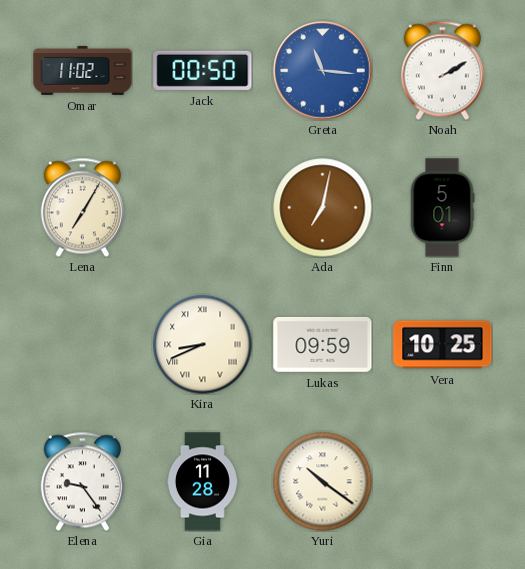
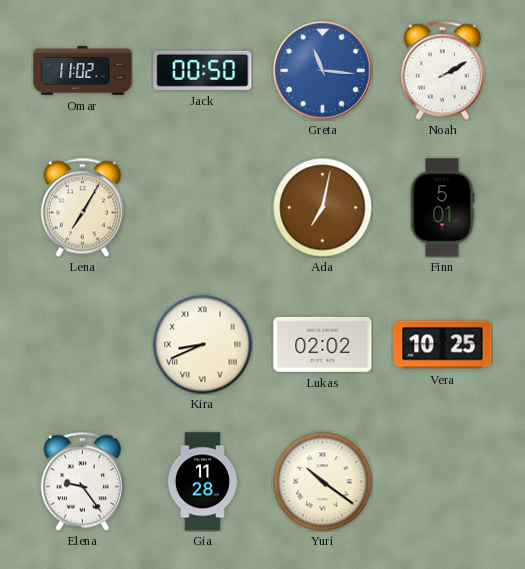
Lukas: 09:59 -> 02:02 (323, 345)
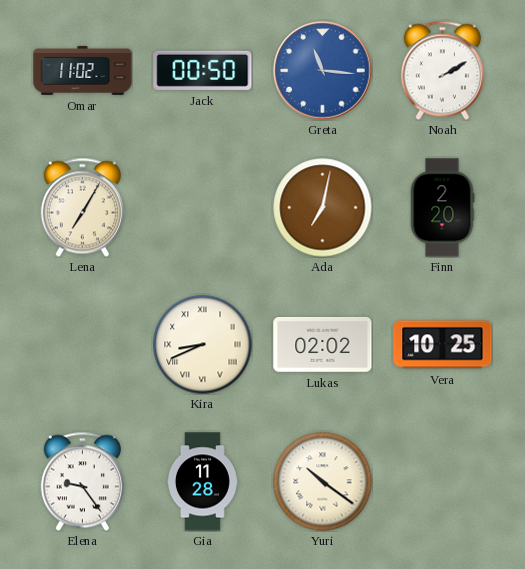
Finn: 5:01 -> 2:20 (442, 208)
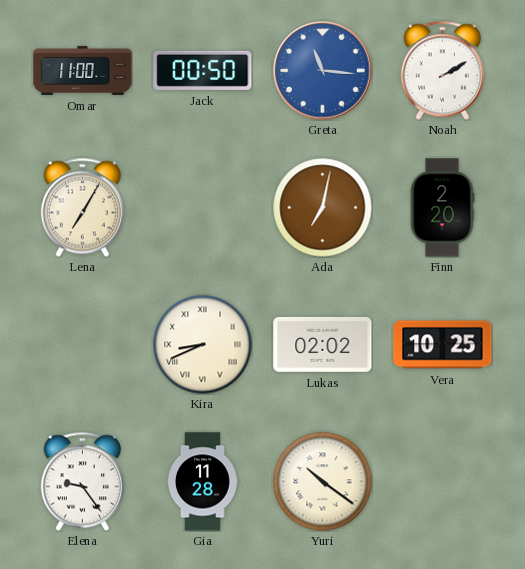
Omar: 11:02 -> 11:00 (83, 70)
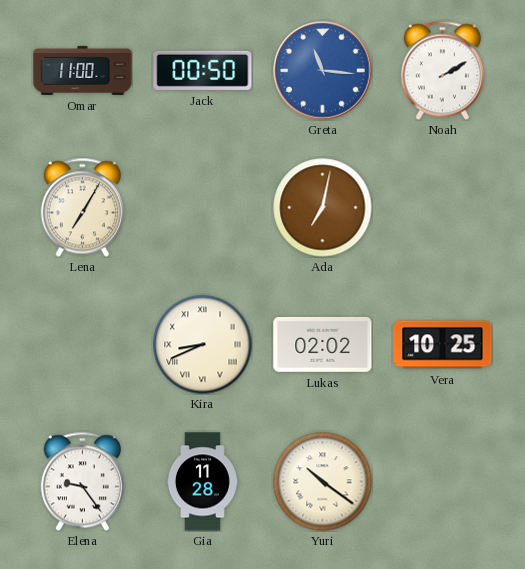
Finn: 2:20 -> none (442, 208)
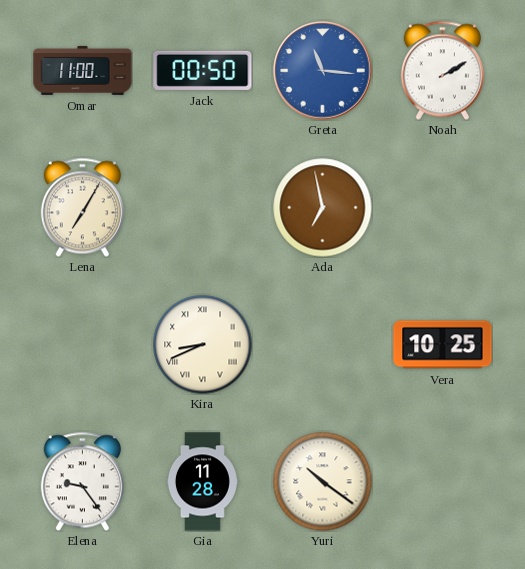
Ada: 7:02 -> 6:58 (323, 208)
Lukas: 02:02 -> none (323, 345)
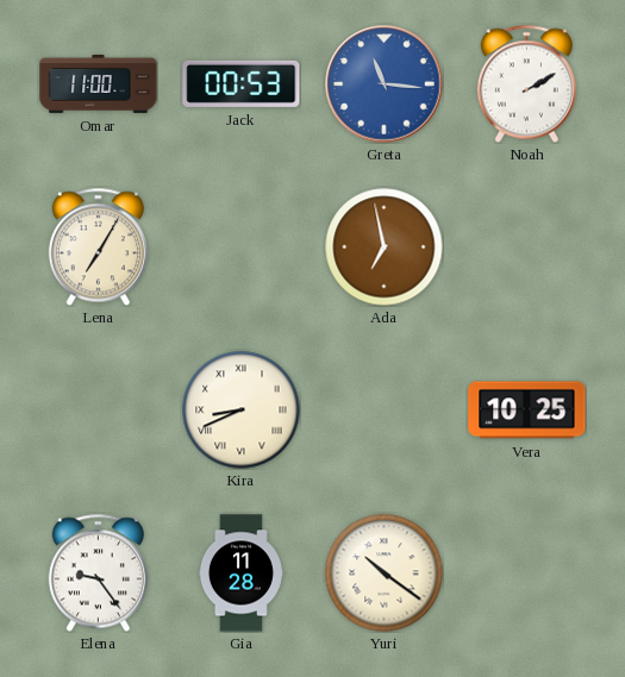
Jack: 00:50 -> 00:53 (242, 83)
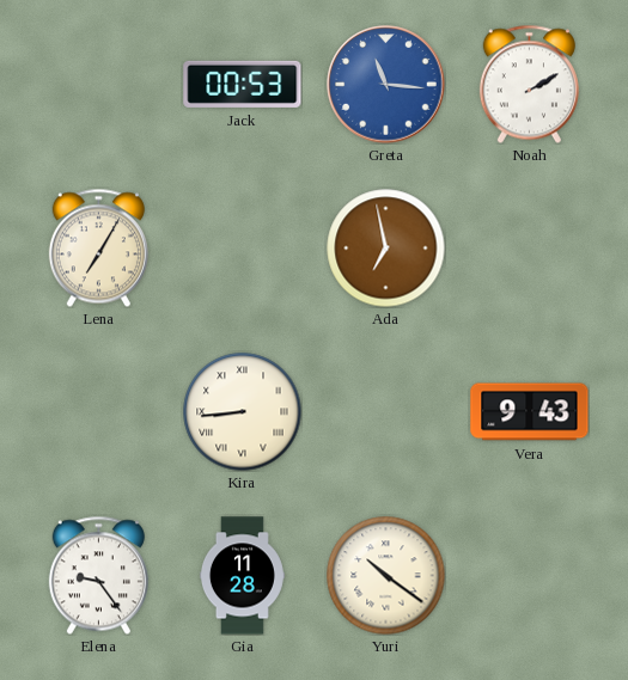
Omar: 11:00 -> none (99, 83)
Kira: 8:41 -> 8:44 (243, 412)
Vera: 10:25 -> 9:43 (530, 412)
